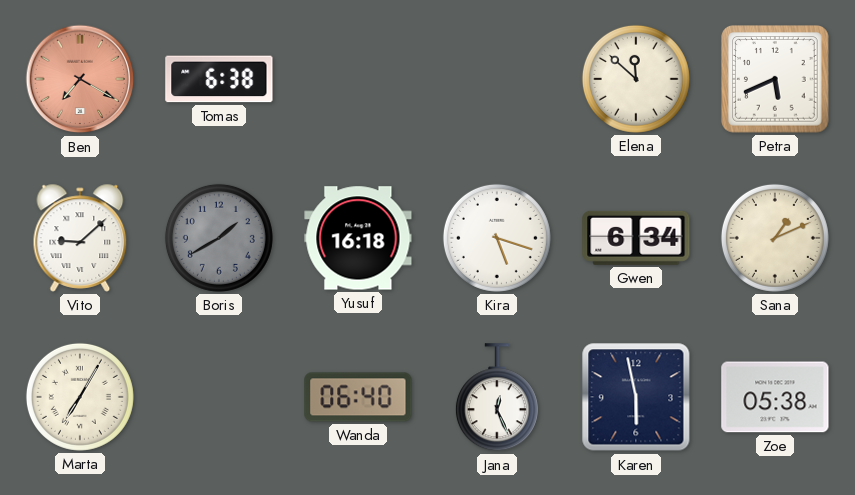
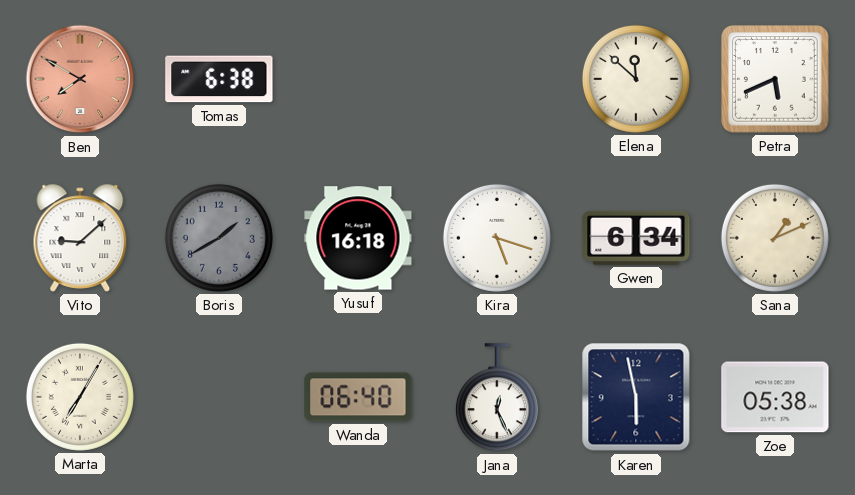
Ben: 7:20 -> 7:50 (80, 79)
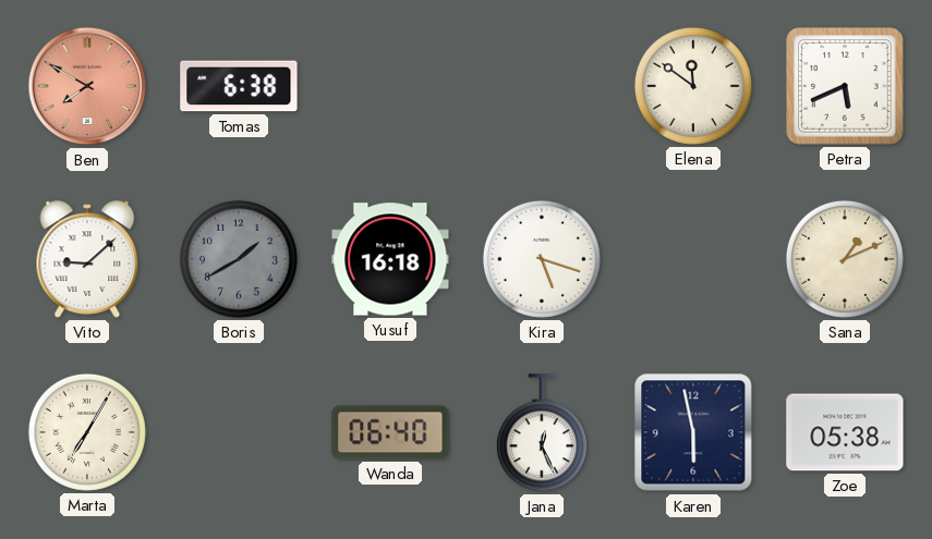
Elena: 11:52 -> 11:51 (693, 86)
Gwen: 6:34 -> none (636, 238)
